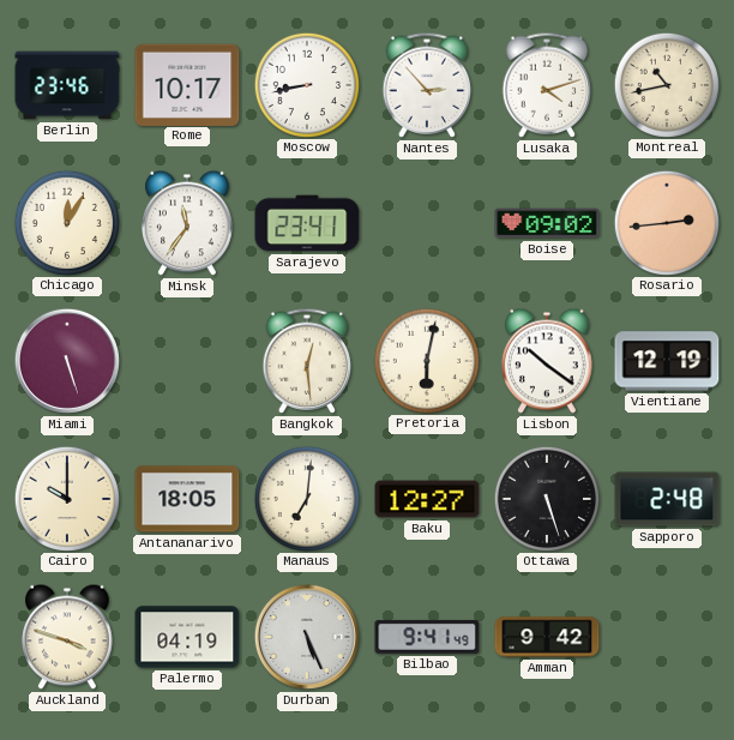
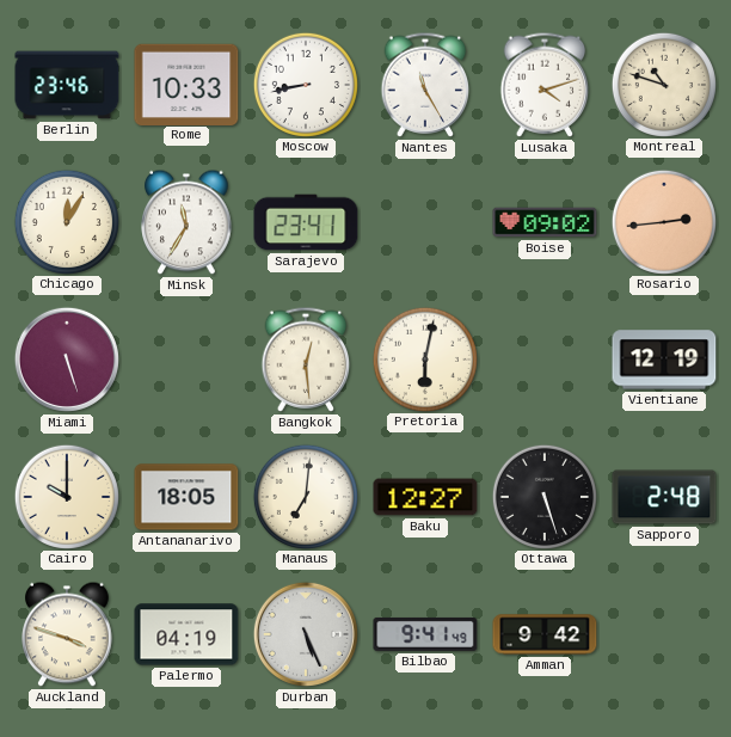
Rome: 10:17 -> 10:33 (186, 84)
Nantes: 2:53 -> 11:25 (425, 85)
Montreal: 10:43 -> 10:48 (663, 84)
Minsk: 11:36 -> 11:35 (186, 222)
Lisbon: 10:21 -> none (547, 361)
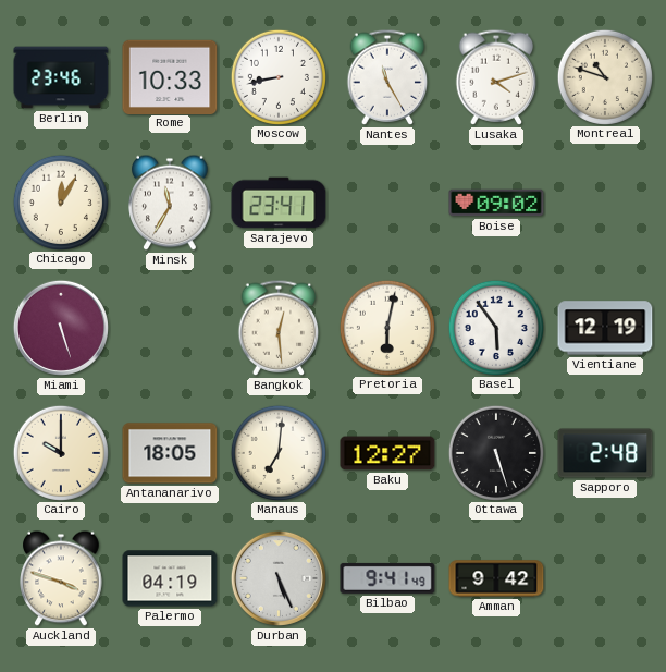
Rosario: 2:44 -> none (663, 221)
Basel: none -> 5:54 (495, 327)
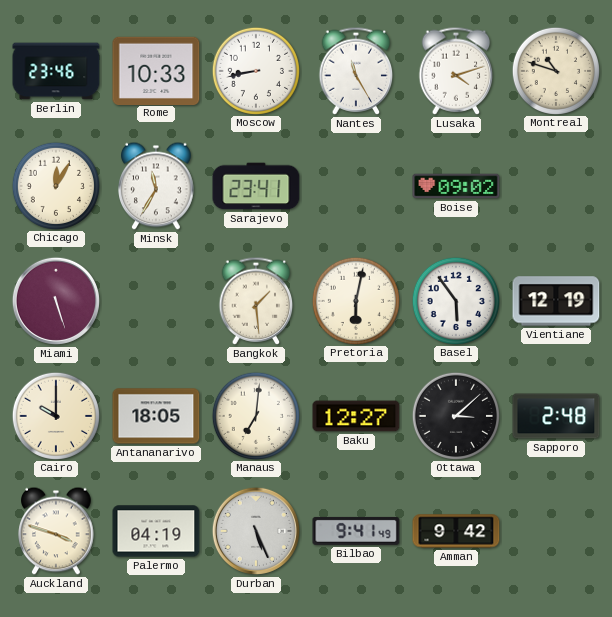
Bangkok: 12:29 -> 1:29 (256, 301)
Ottawa: 5:27 -> 3:08 (455, 415)
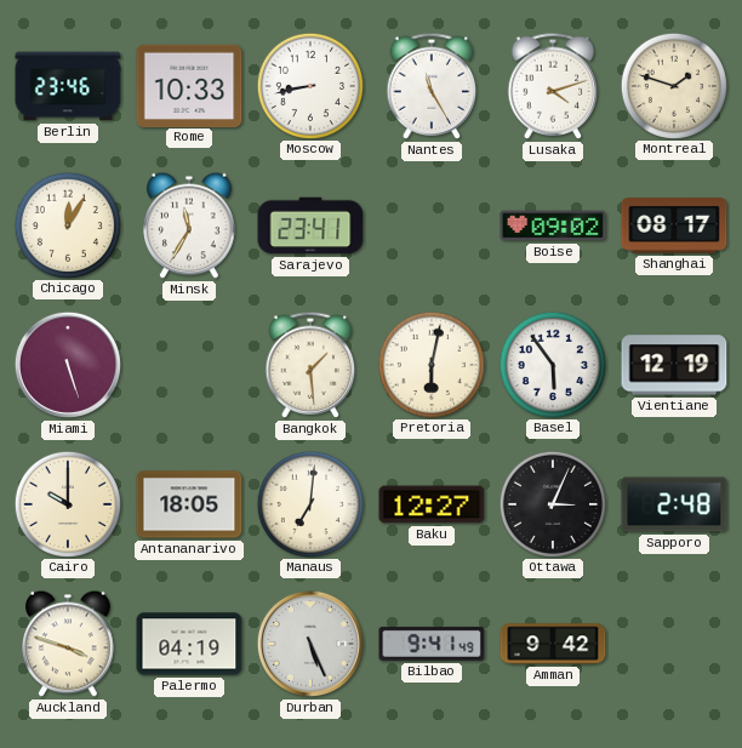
Montreal: 10:48 -> 1:48 (673, 85)
Shanghai: none -> 08:17 (674, 225)
Ottawa: 3:08 -> 3:04 (552, 503)
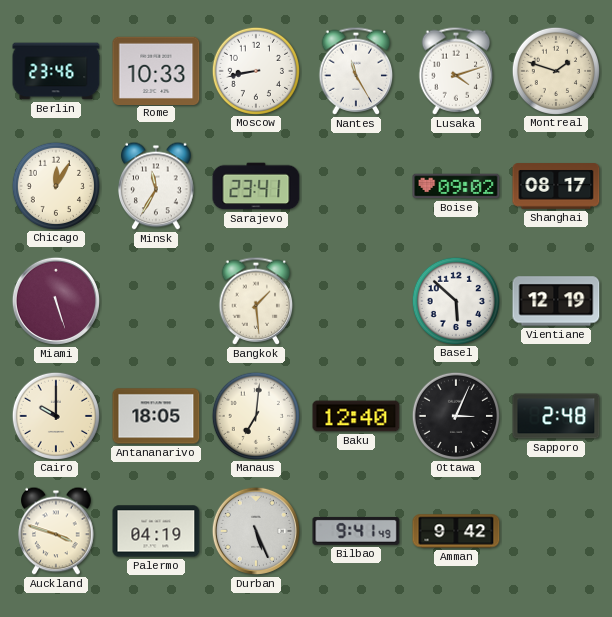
Pretoria: 6:02 -> none (430, 364)
Basel: 5:54 -> 5:52 (455, 300)
Baku: 12:27 -> 12:40 (356, 416)
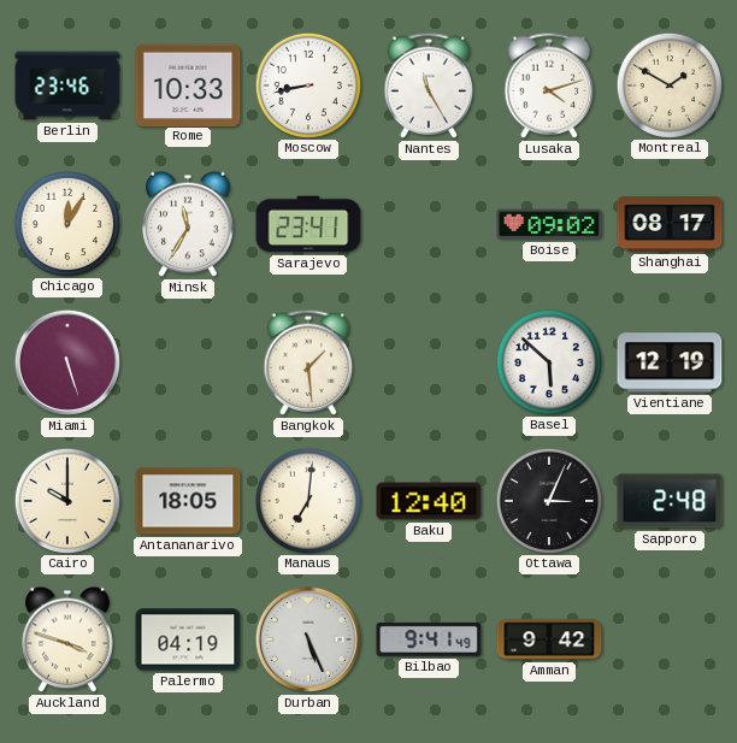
Montreal: 1:48 -> 1:50 (668, 84)
